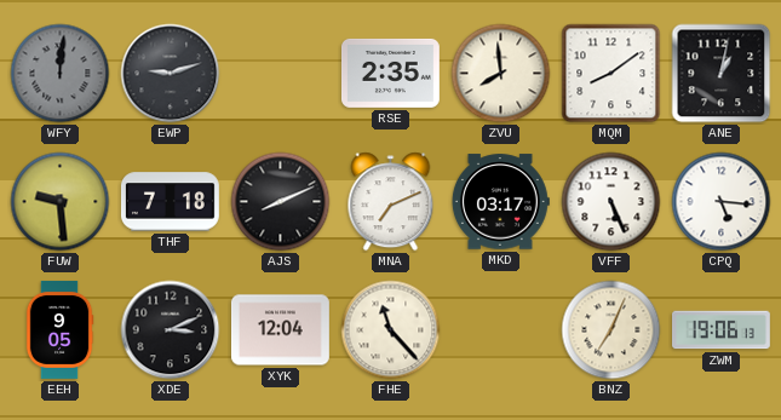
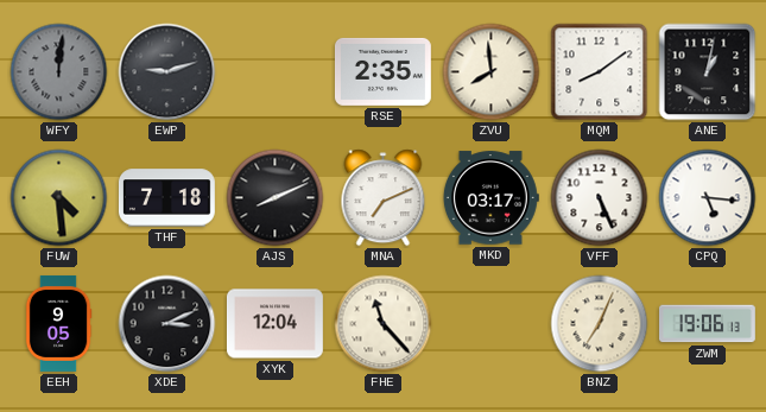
FUW: 9:29 -> 4:29 (59, 198)
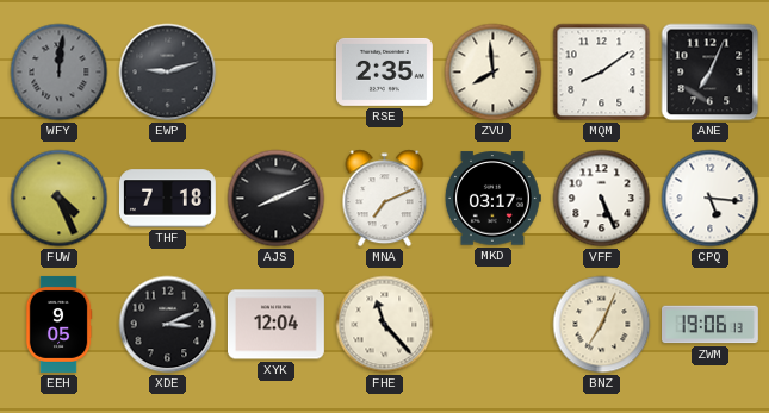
ANE: 1:02 -> 7:04 (711, 73)
FUW: 4:29 -> 4:26 (60, 199)
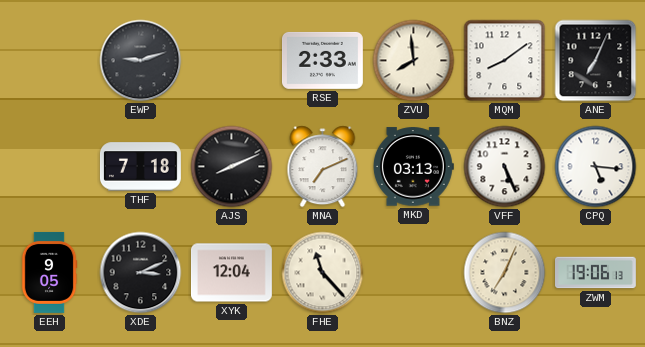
WFY: 12:01 -> none (60, 73)
RSE: 2:35 -> 2:33 (322, 60)
FUW: 4:26 -> none (60, 199)
MKD: 03:17 -> 03:13 (413, 167)
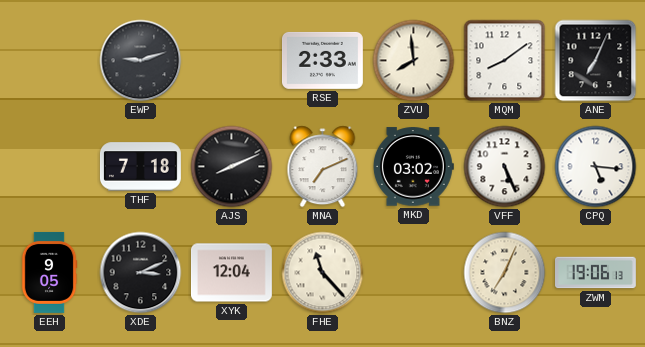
MKD: 03:13 -> 03:02 (413, 167)
